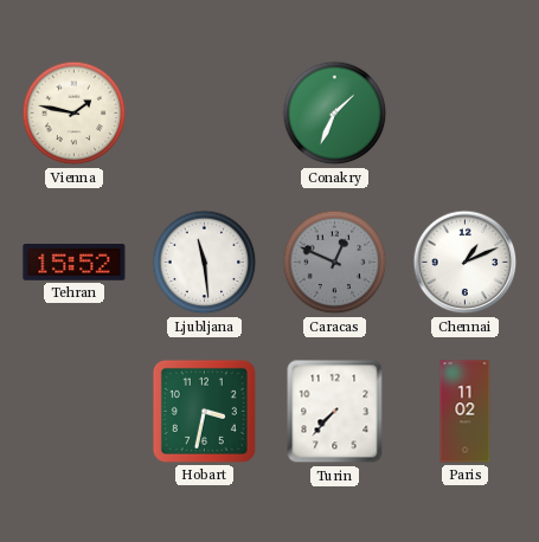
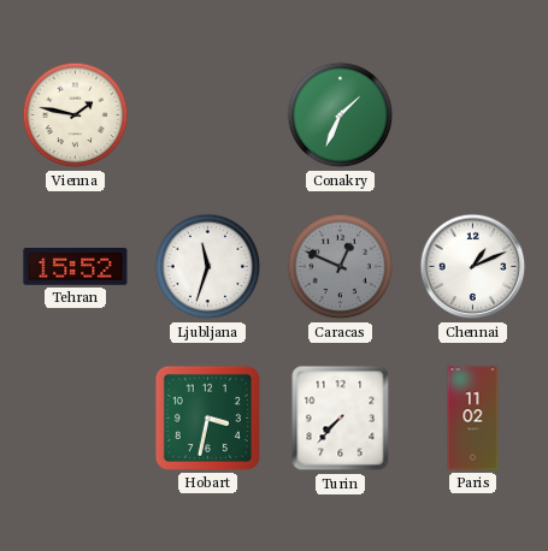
Ljubljana: 11:29 -> 11:33 (208, 267)
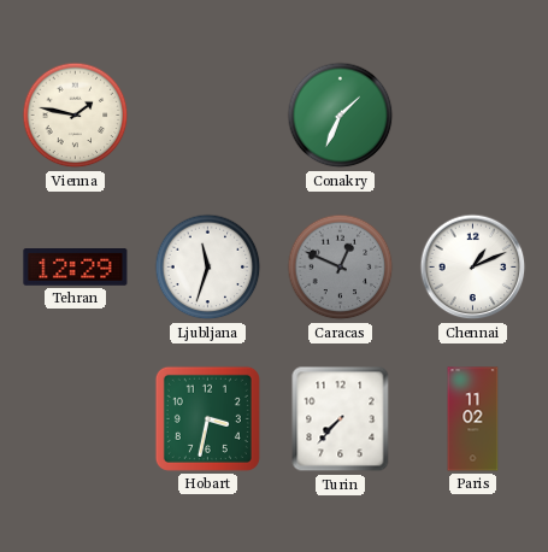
Tehran: 15:52 -> 12:29 (76, 268)
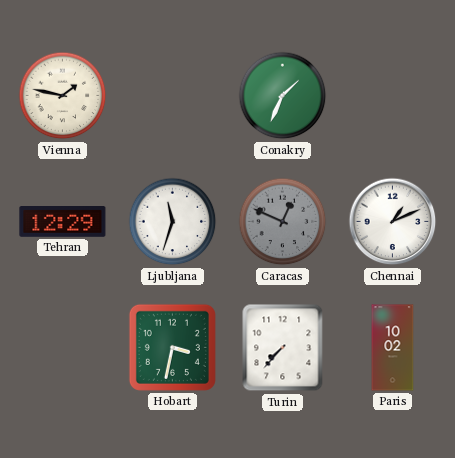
Paris: 11:02 -> 10:02 (393, 348)
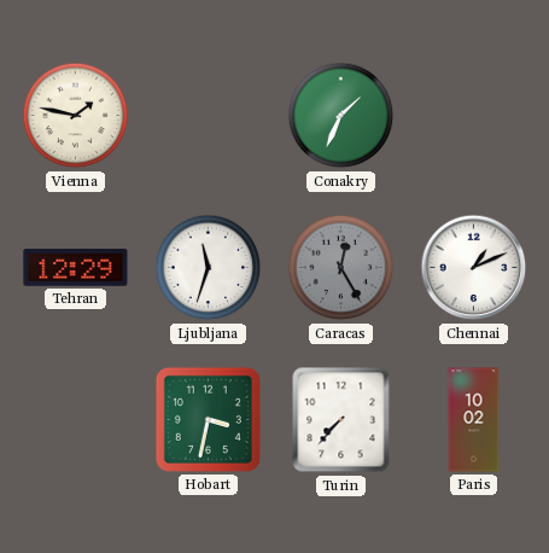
Caracas: 12:49 -> 12:25 (341, 268)
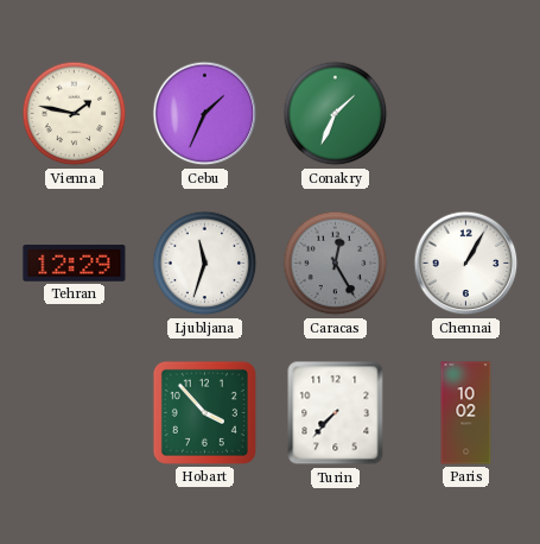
Cebu: none -> 1:34 (205, 114)
Chennai: 1:11 -> 1:05 (466, 264)
Hobart: 3:32 -> 3:53 (204, 412)
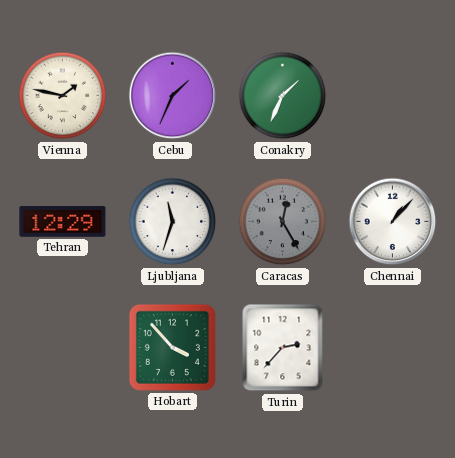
Chennai: 1:05 -> 1:07 (393, 222)
Turin: 7:37 -> 2:37 (283, 348)
Paris: 10:02 -> none (466, 413)
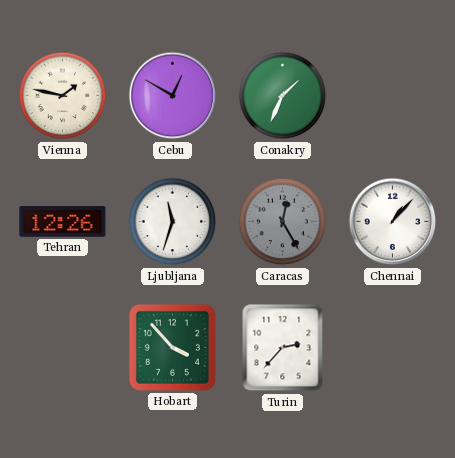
Cebu: 1:34 -> 12:50 (173, 96)
Tehran: 12:29 -> 12:26 (63, 222)
